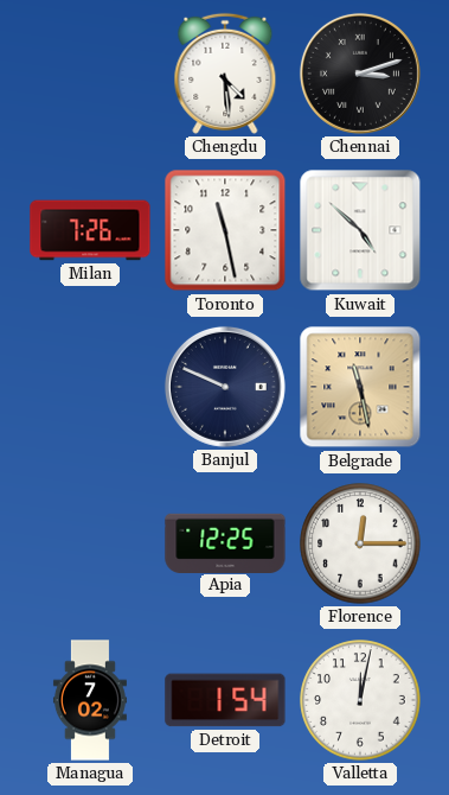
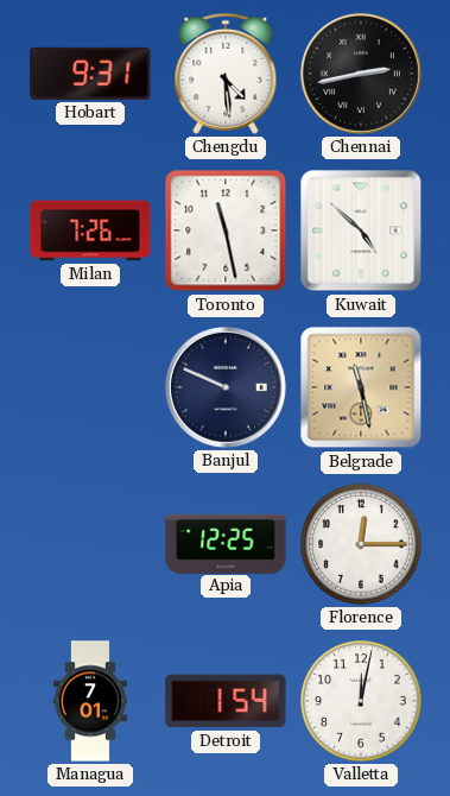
Hobart: none -> 9:31 (90, 74)
Chennai: 3:12 -> 2:43 (361, 74)
Managua: 7:02 -> 7:01 (90, 701)
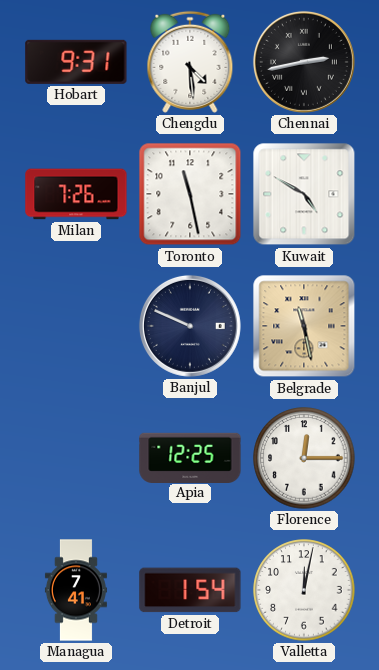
Kuwait: 4:52 -> 4:50 (304, 194)
Managua: 7:01 -> 7:41 (76, 590)
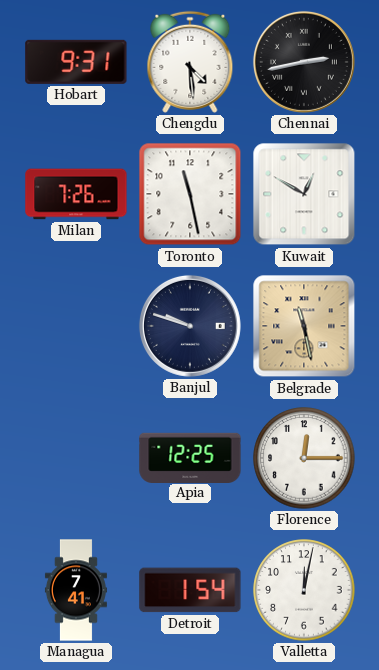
Kuwait: 4:50 -> 12:50 (304, 194)
Banjul: 9:49 -> 9:48 (190, 326)
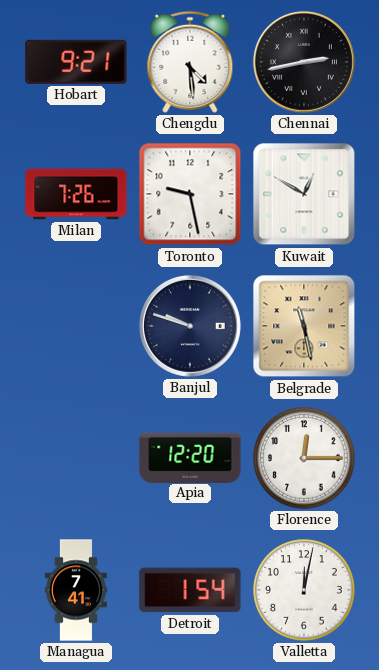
Hobart: 9:31 -> 9:21 (76, 62)
Toronto: 11:28 -> 9:28 (190, 194)
Apia: 12:25 -> 12:20 (190, 457)
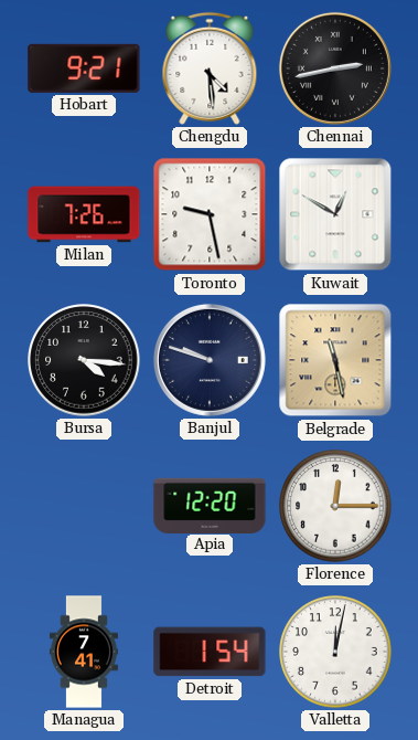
Bursa: none -> 4:16 (84, 360)
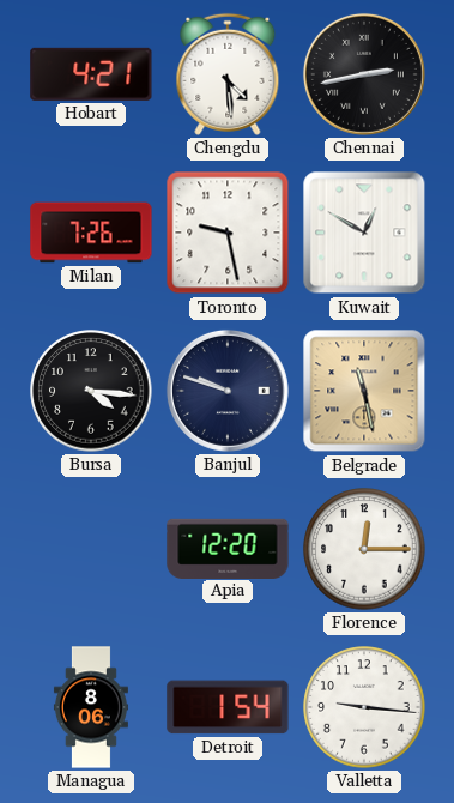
Hobart: 9:21 -> 4:21 (91, 74)
Managua: 7:41 -> 8:06 (91, 707)
Valletta: 12:02 -> 9:16 (364, 707)
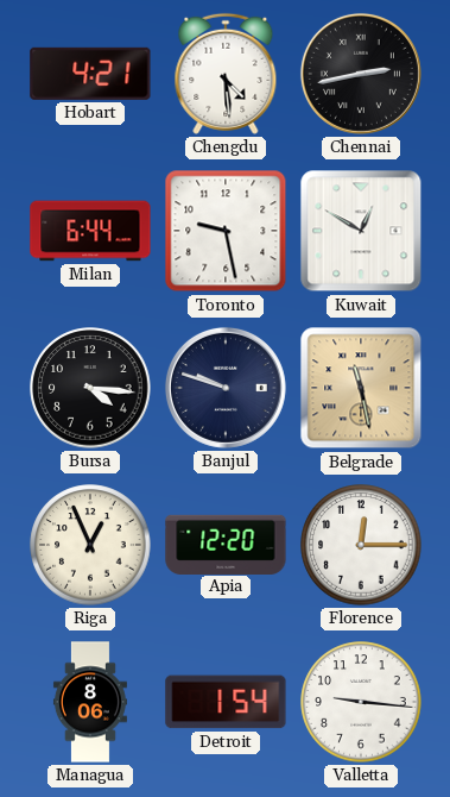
Milan: 7:26 -> 6:44 (90, 231)
Riga: none -> 12:56 (90, 545)
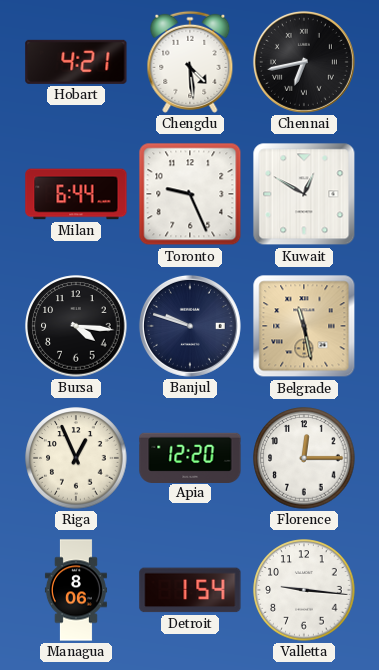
Chennai: 2:43 -> 6:43 (304, 62)
Toronto: 9:28 -> 9:26 (190, 194)
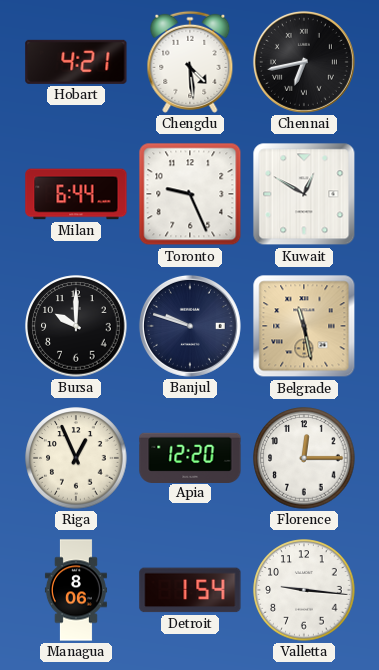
Bursa: 4:16 -> 10:00 (76, 326)
